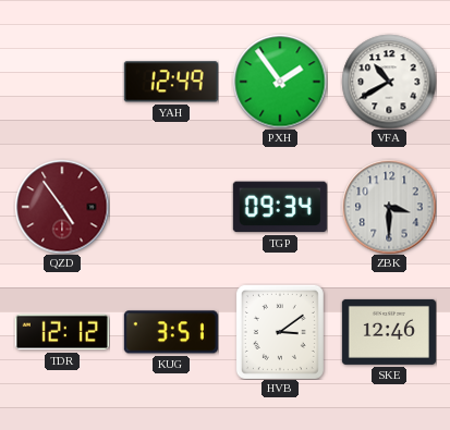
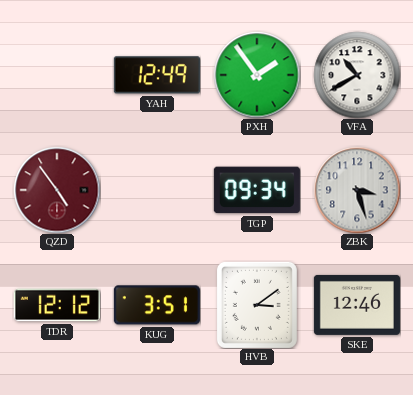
ZBK: 3:30 -> 3:27 (357, 190)
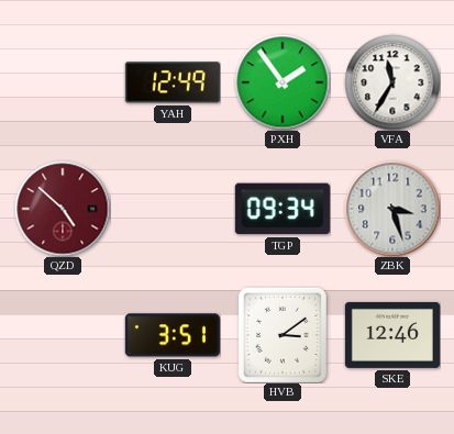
VFA: 10:40 -> 11:35 (392, 82)
QZD: 4:54 -> 4:52 (63, 209)
TDR: 12:12 -> none (57, 305)
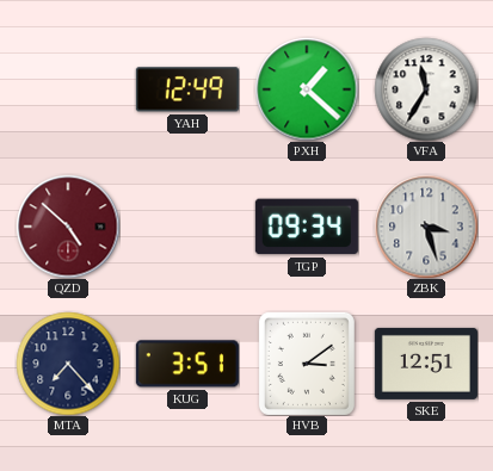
PXH: 1:54 -> 1:22 (307, 89)
MTA: none -> 7:23 (68, 364)
SKE: 12:46 -> 12:51 (426, 364)
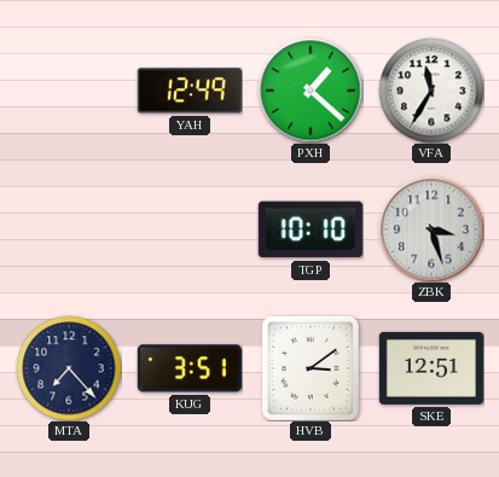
QZD: 4:52 -> none (68, 227)
TGP: 09:34 -> 10:10 (311, 229)
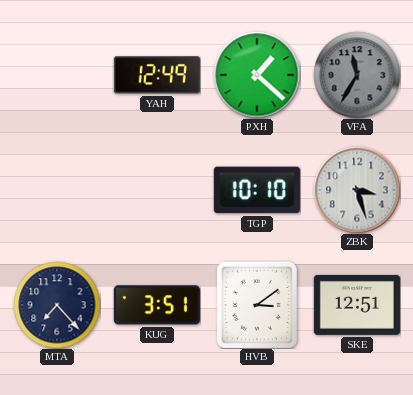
VFA dial: white -> grey (357, 75)
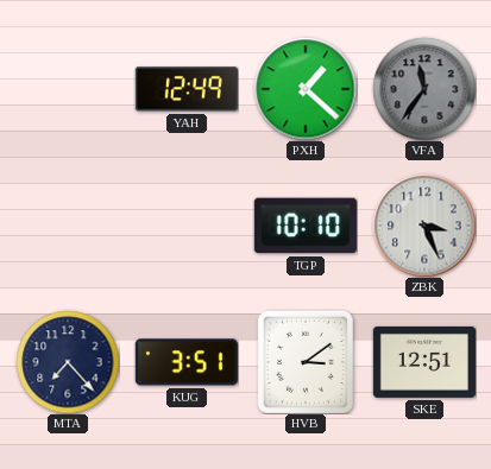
VFA: 11:35 -> 11:36 (424, 89)
ZBK: 3:27 -> 3:26 (424, 226)
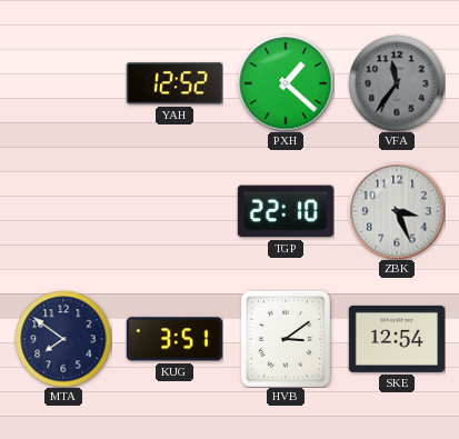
YAH: 12:49 -> 12:52 (174, 83)
TGP: 10:10 -> 22:10 (286, 211)
MTA: 7:23 -> 7:51 (63, 339)
SKE: 12:51 -> 12:54 (397, 339)
